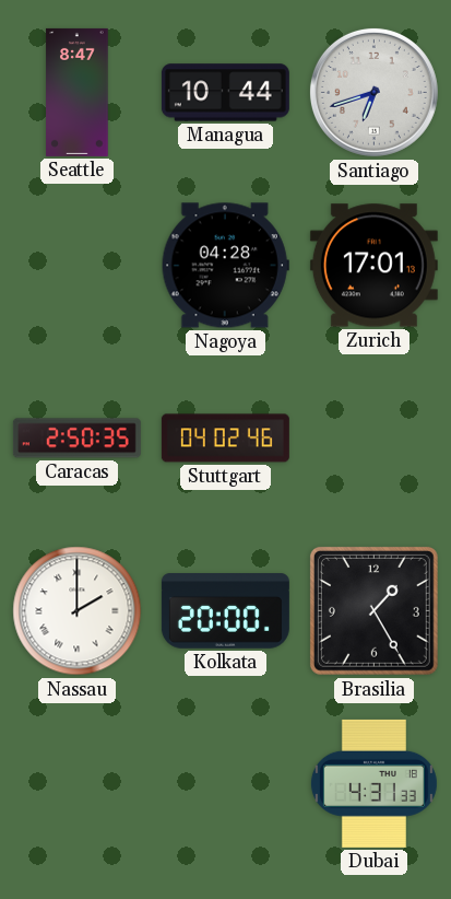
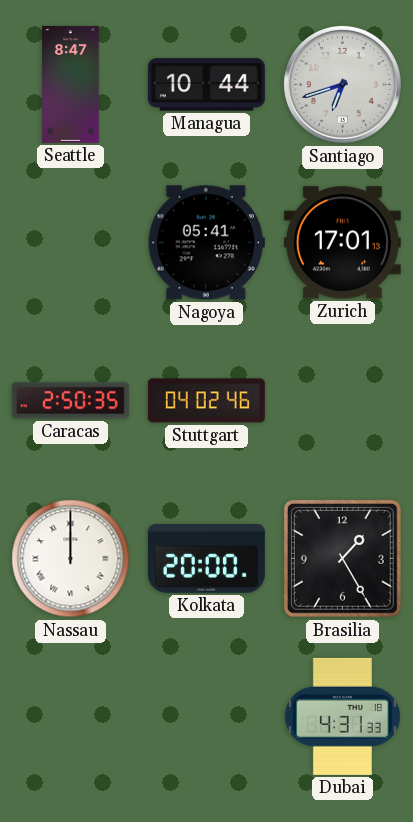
Nagoya: 04:28 -> 05:41 (206, 243)
Nassau: 2:00 -> 12:00 (71, 559)
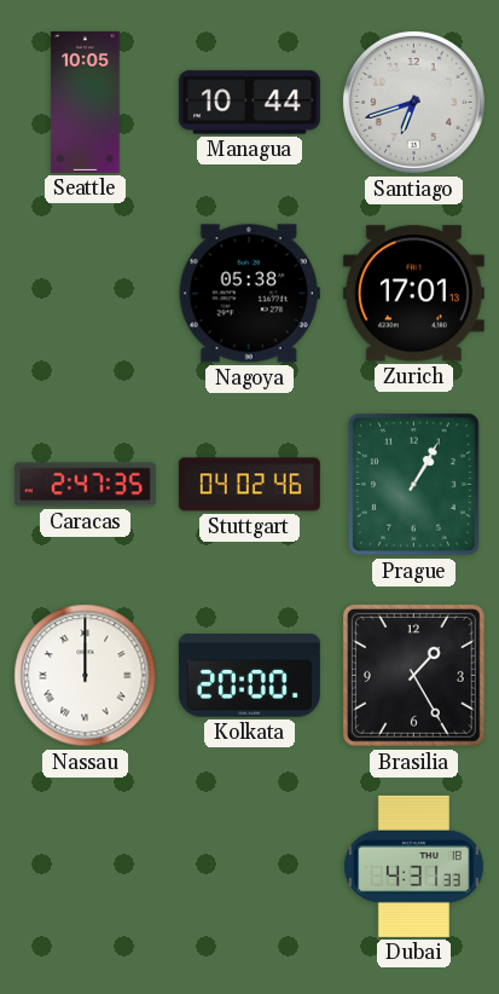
Seattle: 8:47 -> 10:05 (86, 102)
Nagoya: 05:41 -> 05:38 (249, 294)
Caracas: 2:50 -> 2:47 (85, 485)
Prague: none -> 1:05 (414, 485)
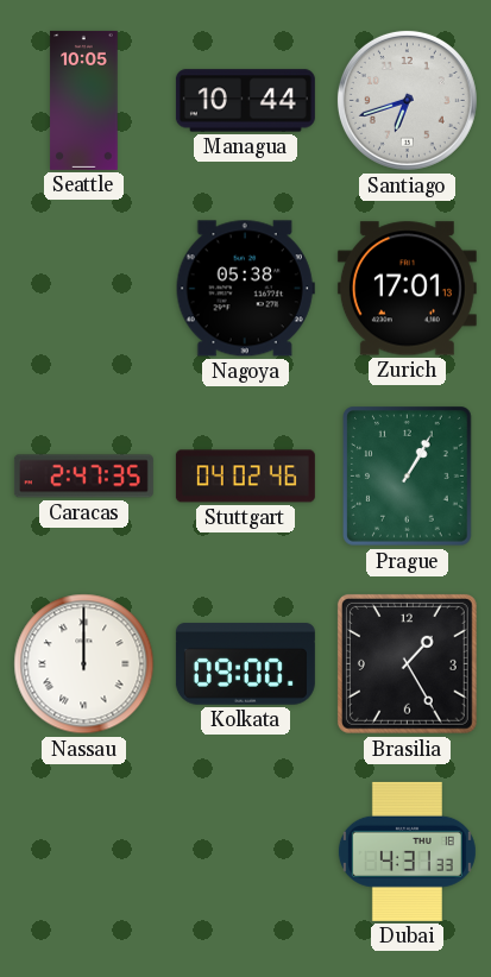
Kolkata: 20:00 -> 09:00 (245, 664)
